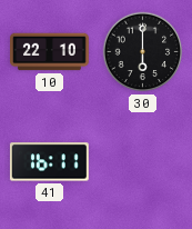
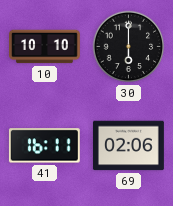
10: 22:10 -> 10:10 (45, 47)
69: none -> 02:06 (128, 146)
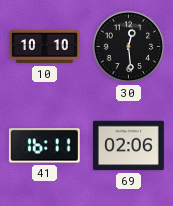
30: 6:00 -> 12:29 (129, 47)
